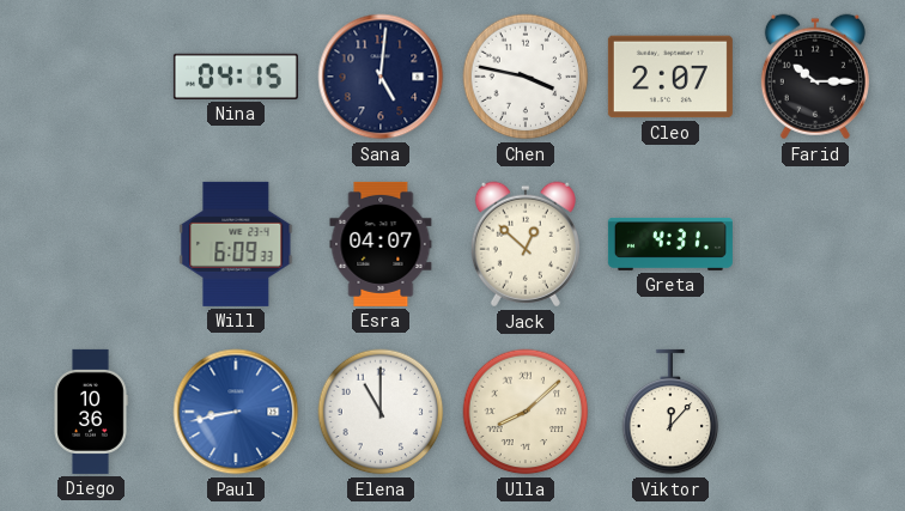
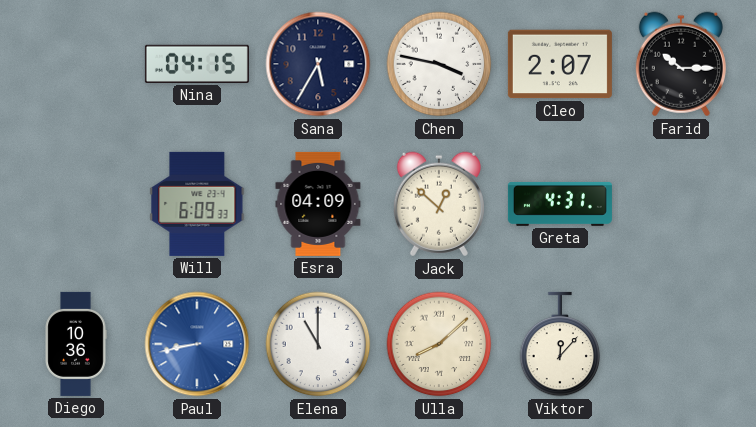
Sana: 5:01 -> 5:35 (318, 64)
Esra: 04:07 -> 04:09 (318, 204)
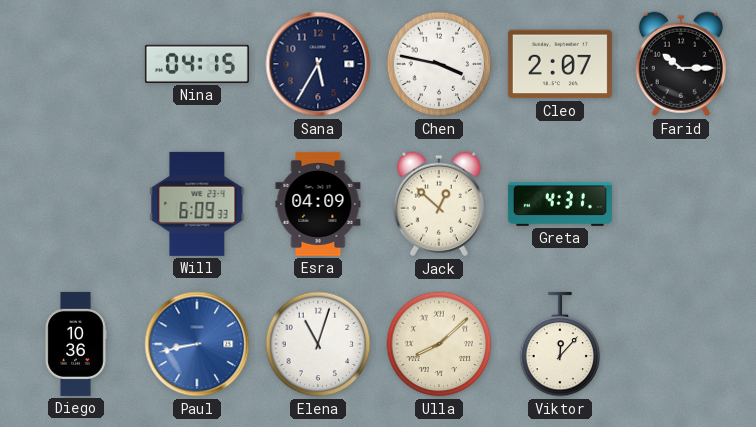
Elena: 11:00 -> 11:03 (318, 344)
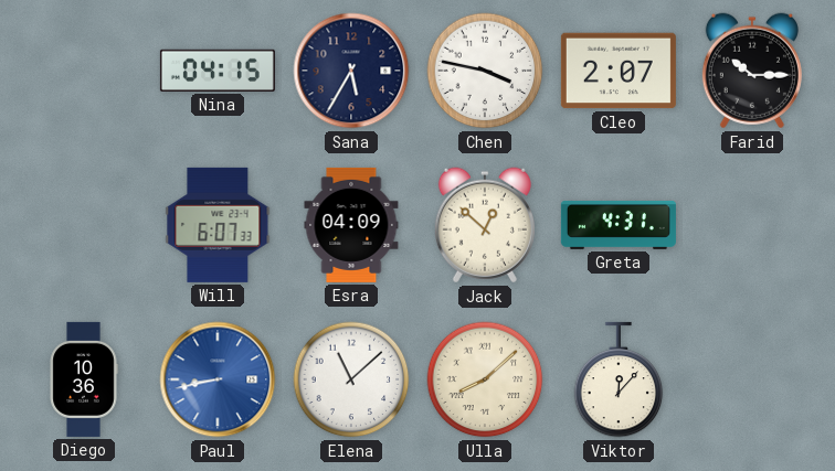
Will: 6:09 -> 6:07 (218, 225)
Elena: 11:03 -> 11:08 (351, 379)
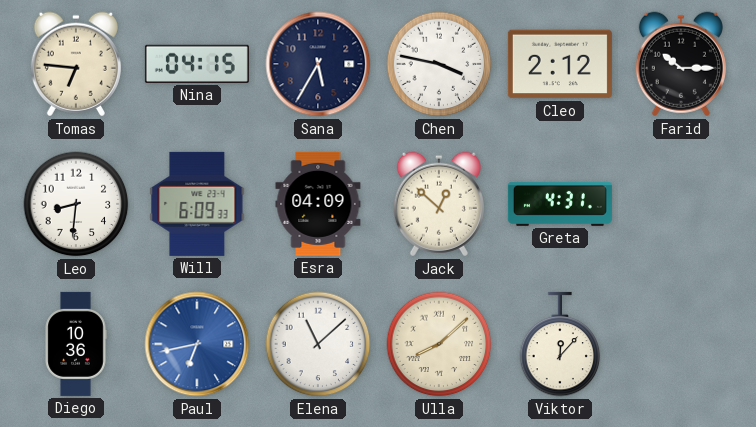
Tomas: none -> 6:46 (76, 64)
Cleo: 2:07 -> 2:12 (560, 64)
Leo: none -> 8:31 (76, 204)
Will: 6:07 -> 6:09 (197, 204)
Paul: 8:43 -> 6:43 (197, 344)
